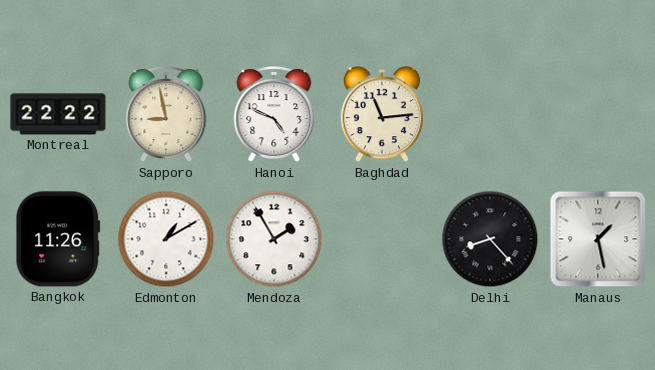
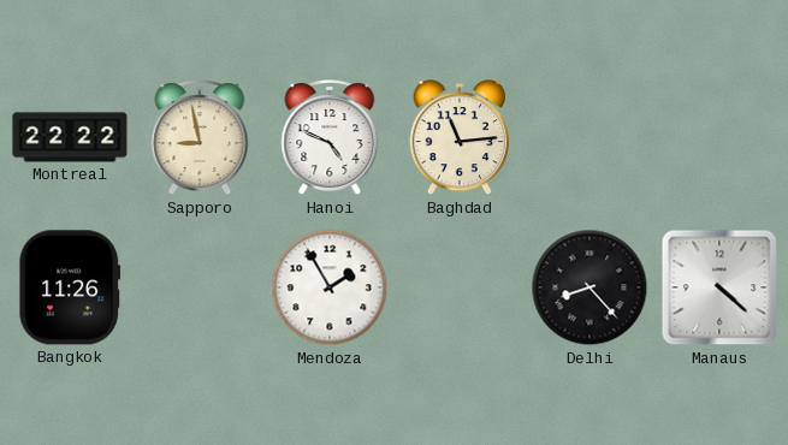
Edmonton: 1:10 -> none (166, 239)
Manaus: 1:28 -> 4:22 (719, 287)
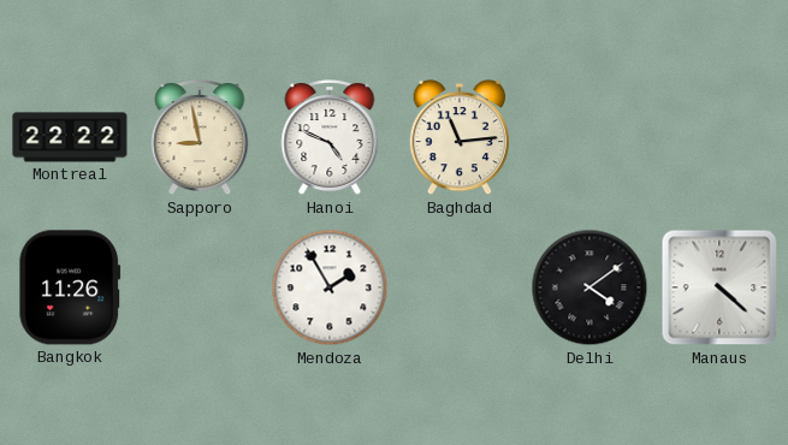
Delhi: 8:23 -> 4:09 (589, 287)
